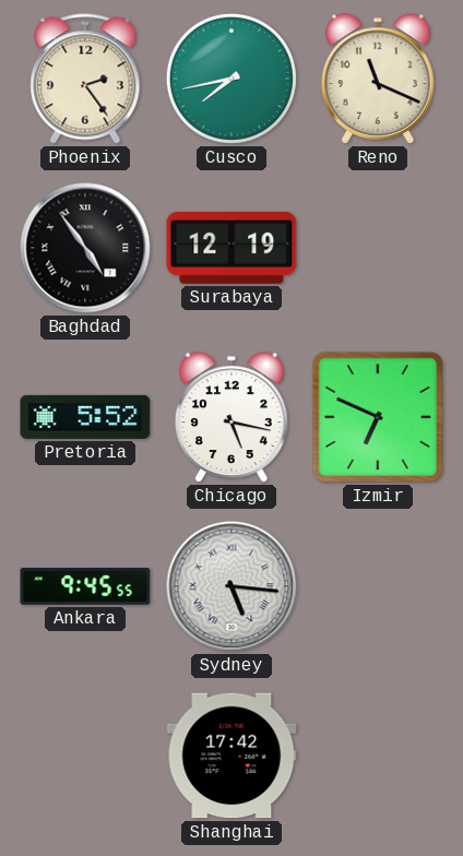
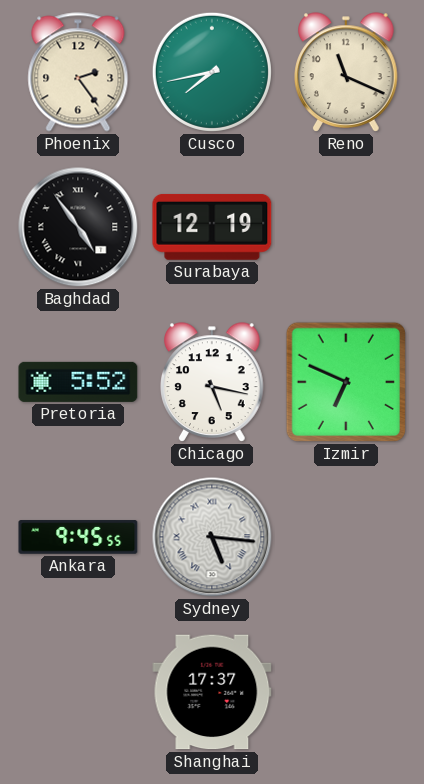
Shanghai: 17:42 -> 17:37 (212, 692)
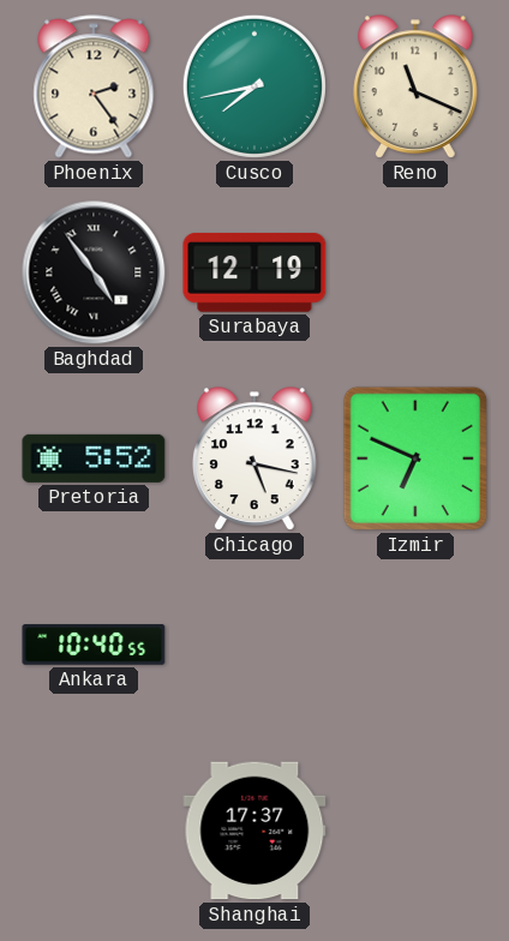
Ankara: 9:45 -> 10:40 (94, 645)
Sydney: 5:16 -> none (212, 537)
